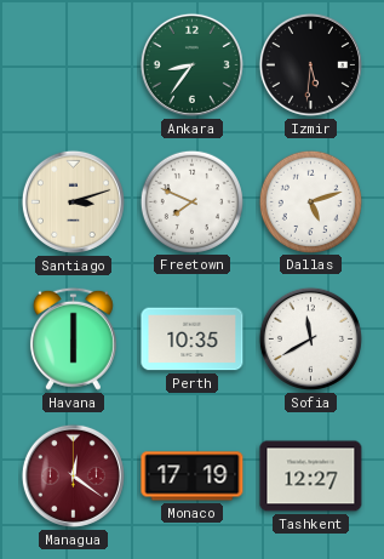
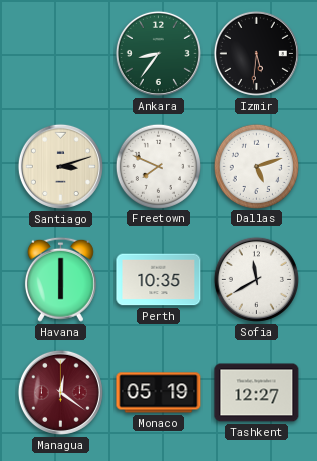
Monaco: 17:19 -> 05:19 (159, 393)
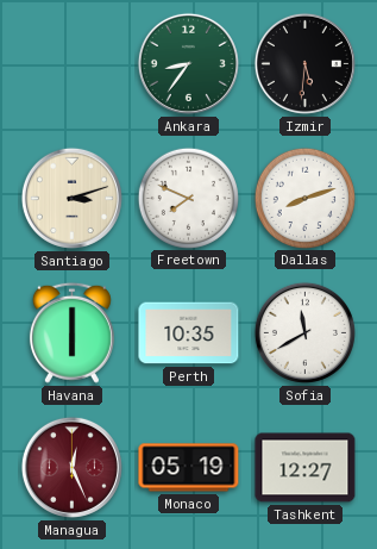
Dallas: 5:12 -> 8:12 (304, 198)
Managua: 12:21 -> 12:26 (71, 467)
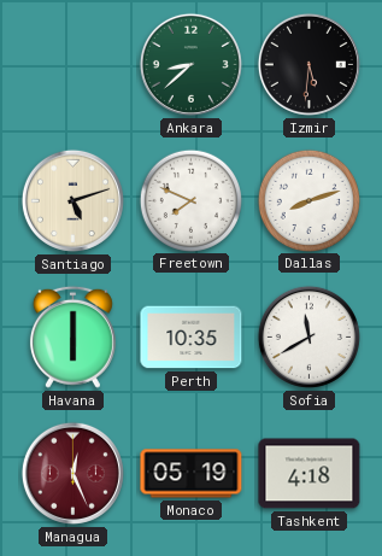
Ankara: 8:36 -> 8:38 (190, 64)
Santiago: 3:12 -> 5:12 (72, 200)
Tashkent: 12:27 -> 4:18 (310, 474)
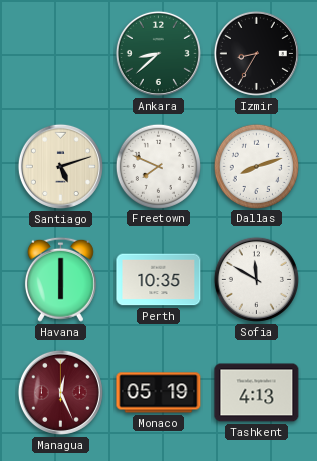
Izmir: 5:31 -> 8:35 (256, 53)
Sofia: 11:40 -> 11:50 (256, 279)
Tashkent: 4:18 -> 4:13 (257, 393)
